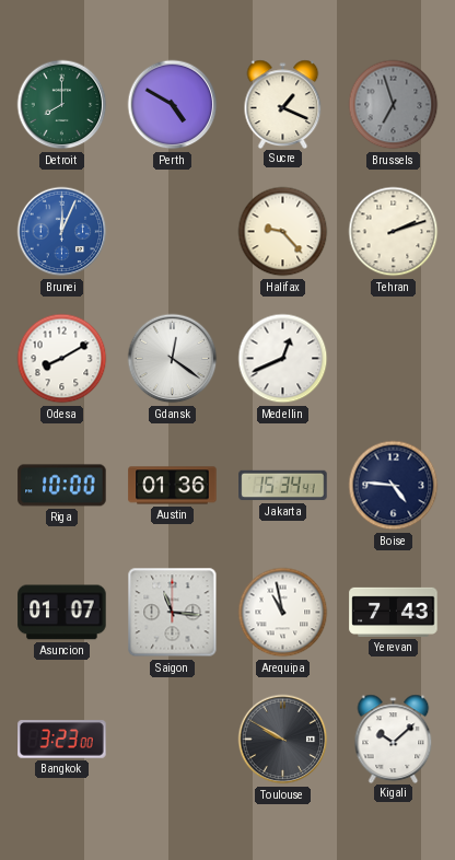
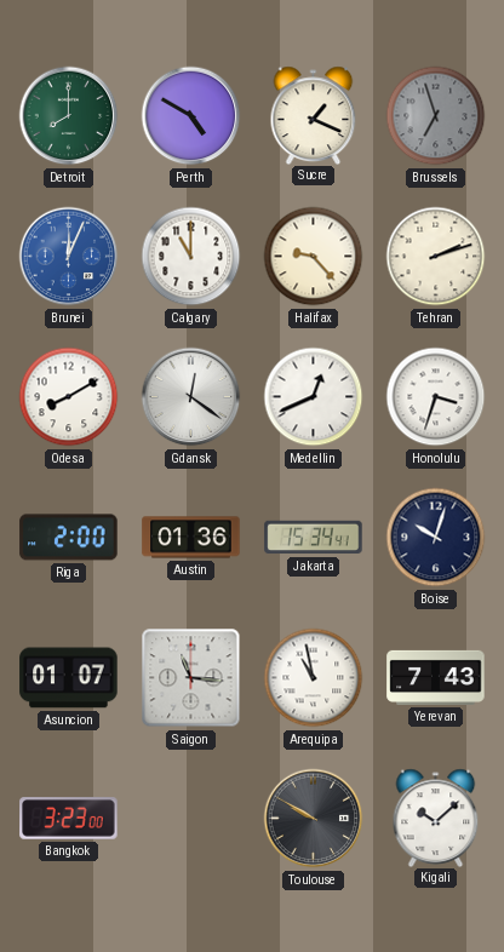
Calgary: none -> 11:00 (191, 257)
Honolulu: none -> 3:33 (436, 397)
Riga: 10:00 -> 2:00 (69, 538)
Boise: 4:46 -> 10:03 (436, 538)
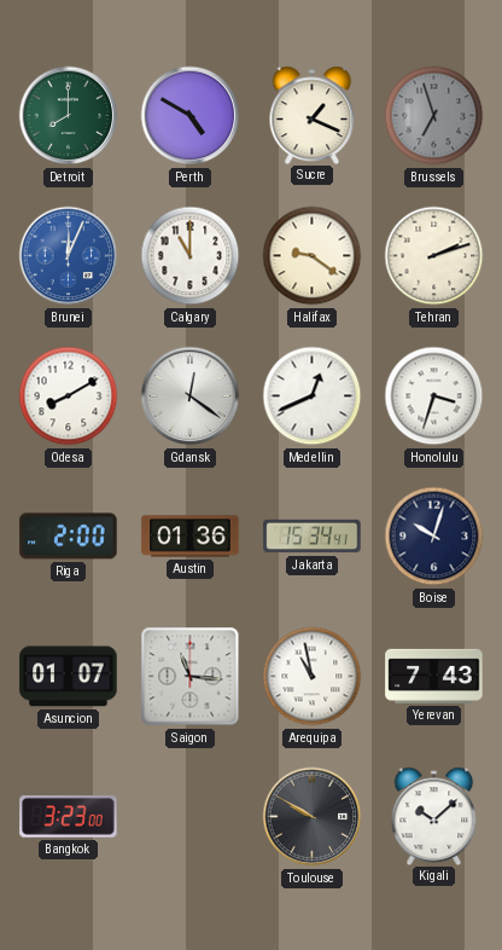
Halifax: 9:23 -> 9:21 (313, 256)
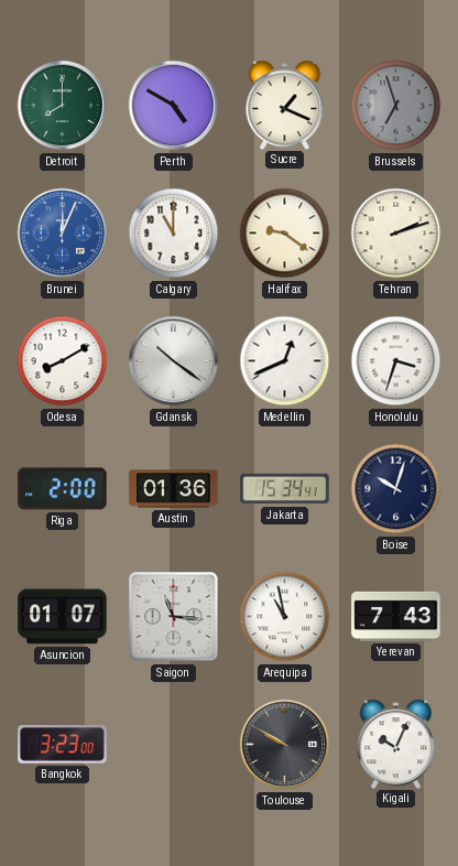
Gdansk: 12:21 -> 10:21 (174, 361)
Kigali: 10:08 -> 10:04 (396, 744)
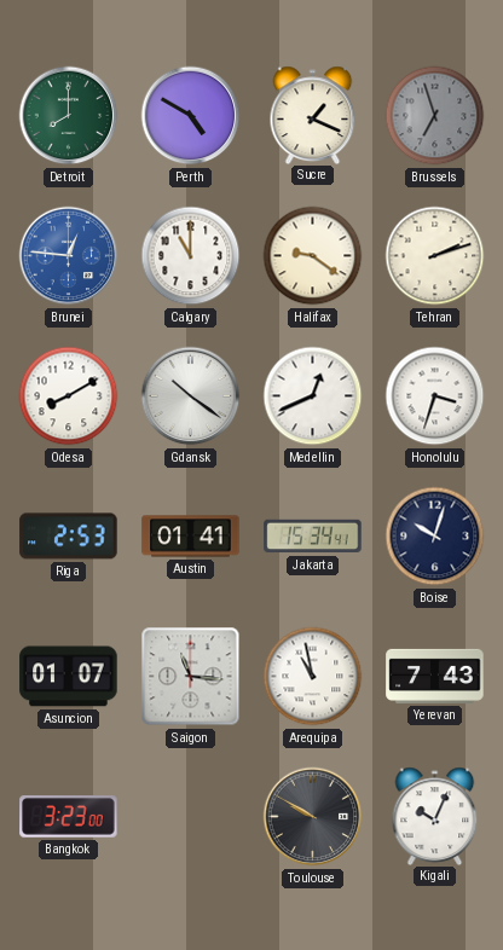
Brunei: 12:04 -> 12:46 (69, 256)
Riga: 2:00 -> 2:53 (69, 537)
Austin: 01:36 -> 01:41 (191, 537)
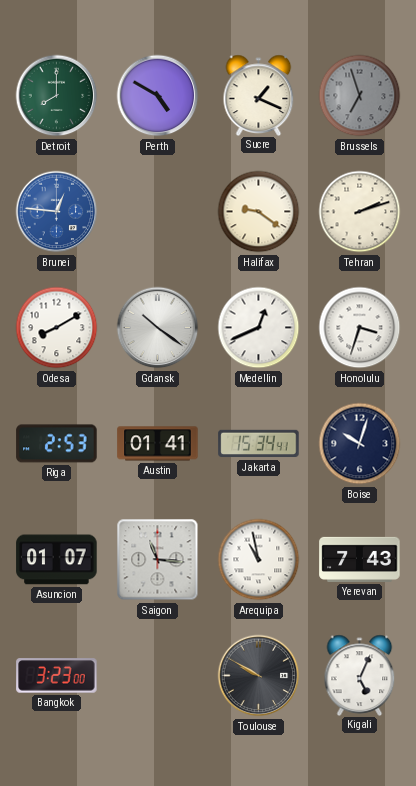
Calgary: 11:00 -> none (191, 256)
Kigali: 10:04 -> 5:04 (360, 675)
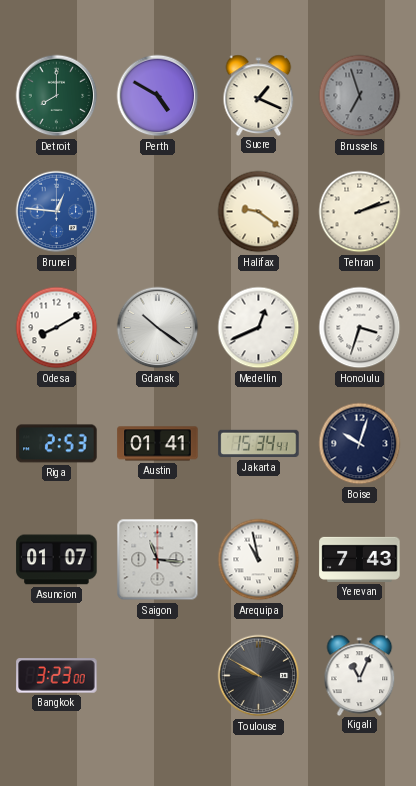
Kigali: 5:04 -> 11:04 (360, 675)
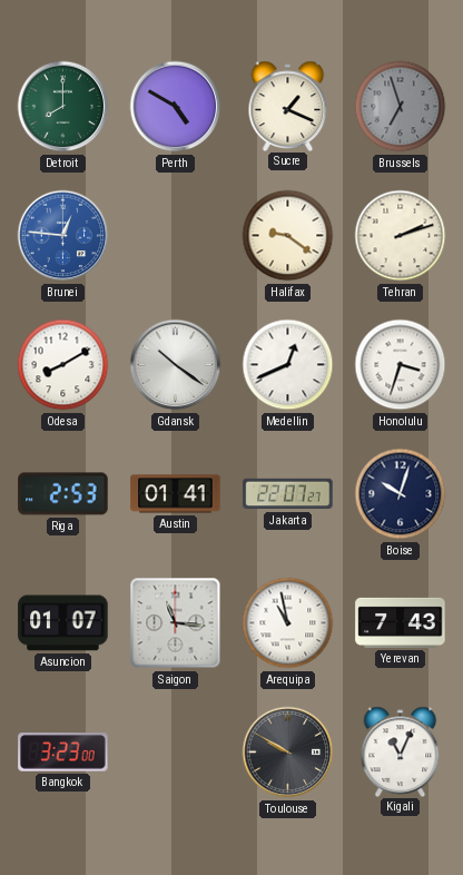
Jakarta: 15:34 -> 22:07 (288, 494)
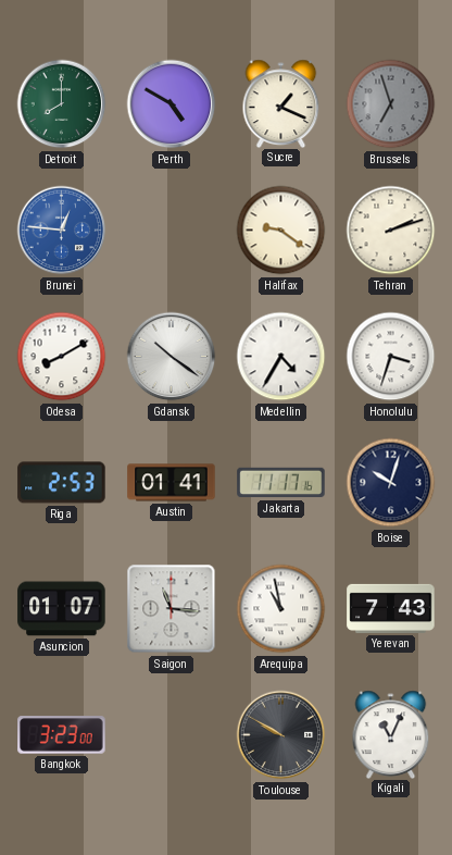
Medellin: 12:41 -> 4:35 (281, 357)
Jakarta: 22:07 -> 11:17 (281, 483)
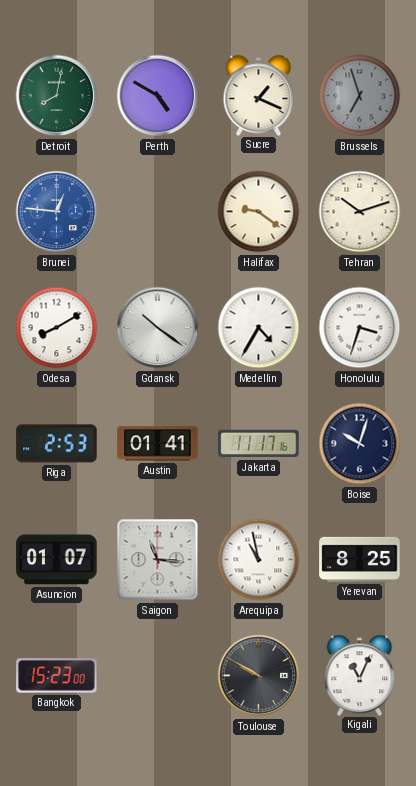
Detroit: 8:00 -> 8:02 (57, 96)
Tehran: 2:12 -> 10:12 (360, 212)
Yerevan: 7:43 -> 8:25 (360, 559)
Bangkok: 3:23 -> 15:23 (57, 676)
